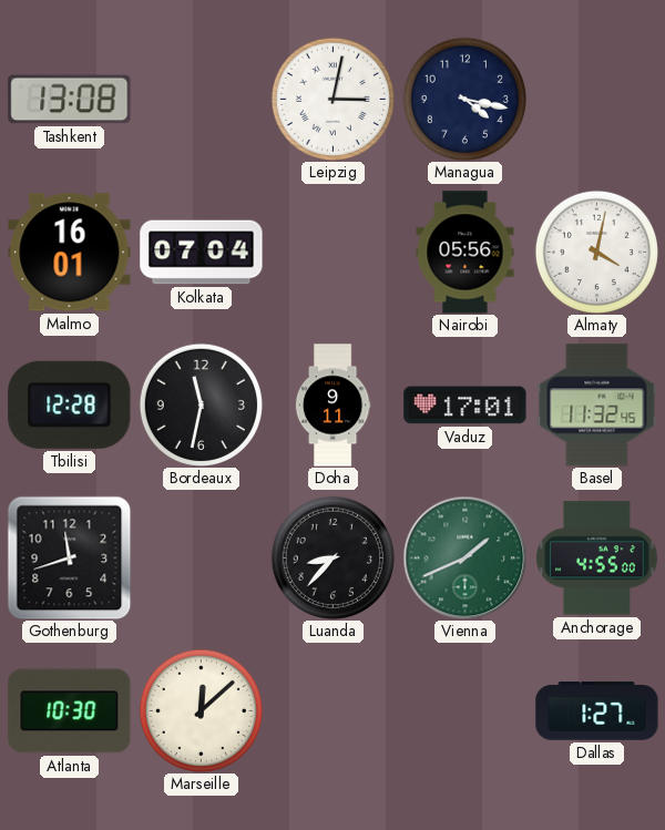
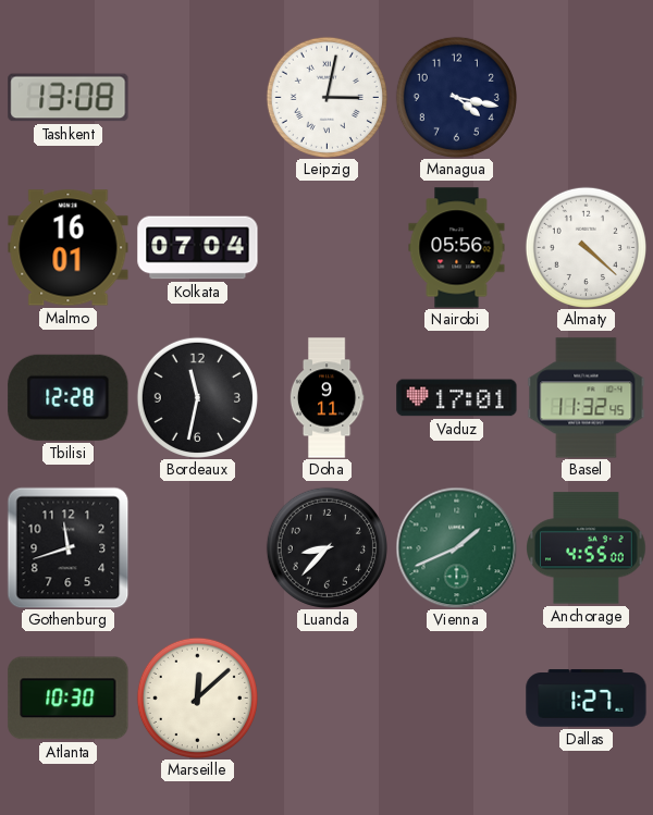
Almaty: 4:02 -> 4:22 (586, 247)
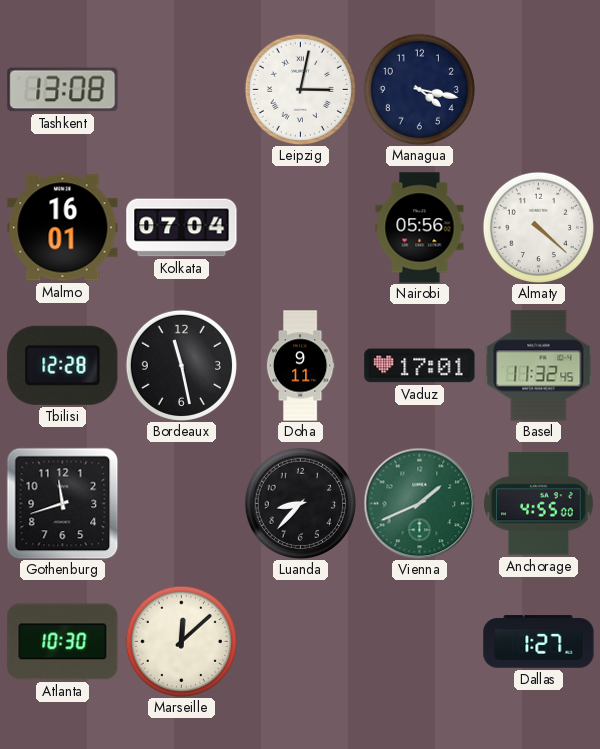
Bordeaux: 11:32 -> 11:28 (181, 365)
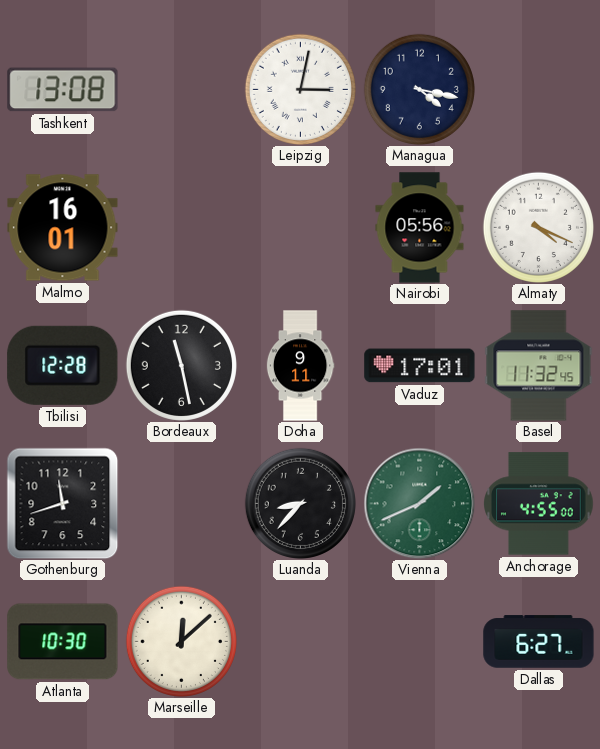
Kolkata: 07:04 -> none (182, 228)
Almaty: 4:22 -> 4:19 (538, 227)
Dallas: 1:27 -> 6:27 (539, 642)
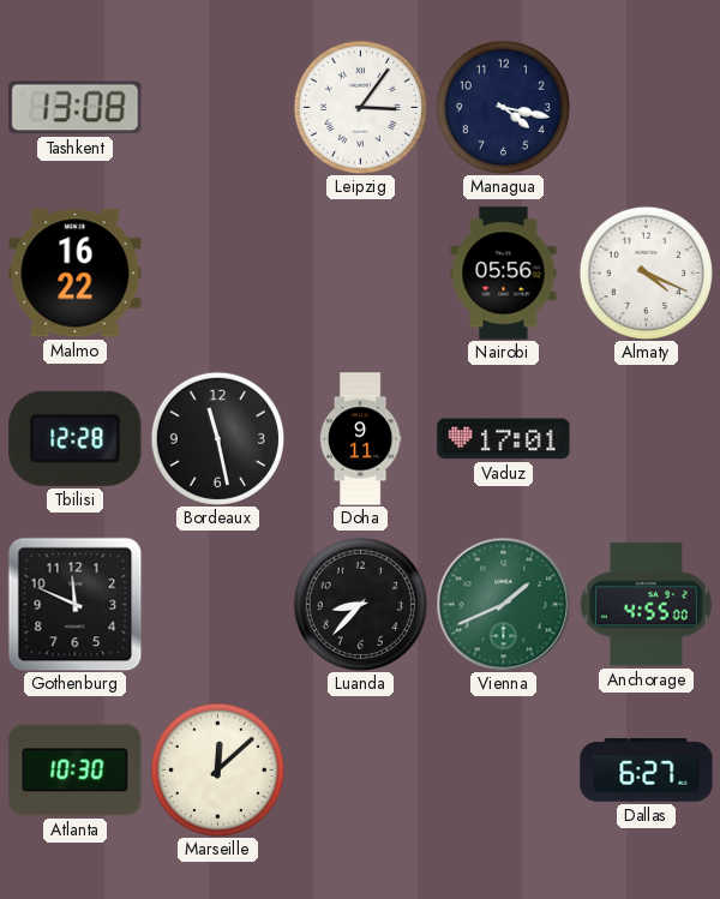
Leipzig: 3:02 -> 3:06 (360, 107)
Malmo: 16:01 -> 16:22 (76, 274)
Basel: 11:32 -> none (539, 366)
Gothenburg: 11:42 -> 11:49 (74, 604)
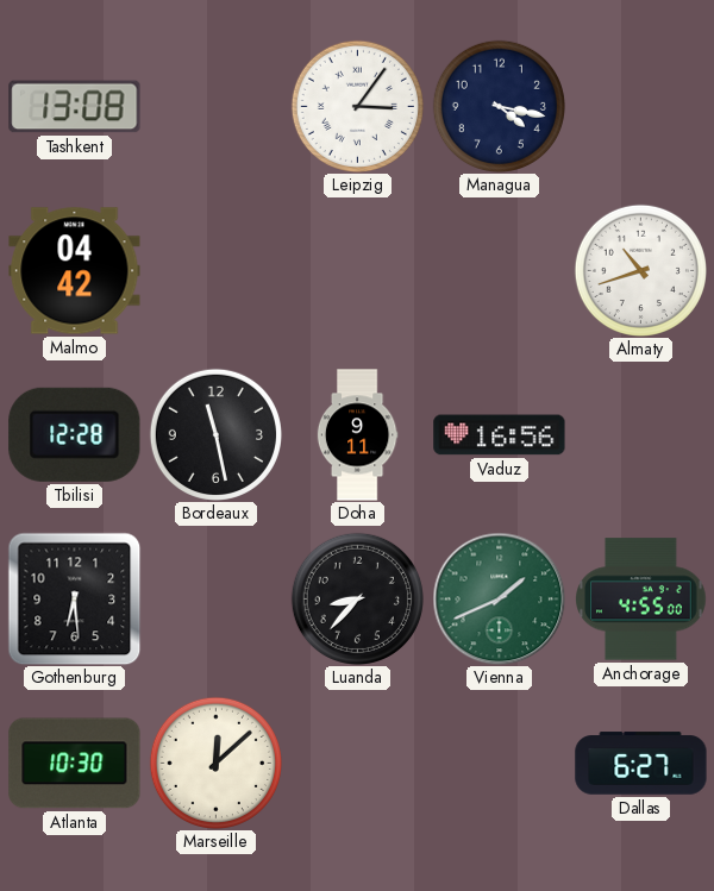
Malmo: 16:22 -> 04:42 (75, 271)
Nairobi: 05:56 -> none (504, 274)
Almaty: 4:19 -> 10:42 (640, 270)
Vaduz: 17:01 -> 16:56 (500, 435)
Gothenburg: 11:49 -> 6:29 (74, 598)
